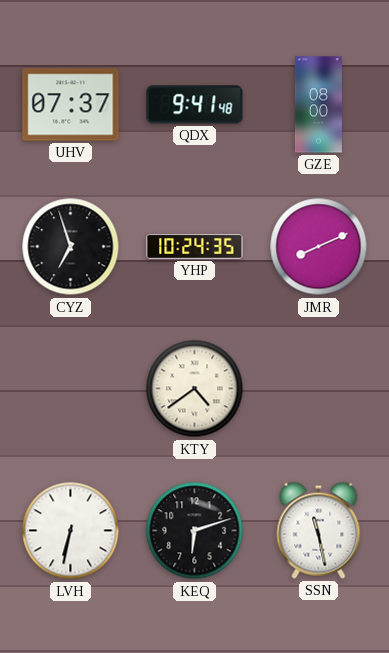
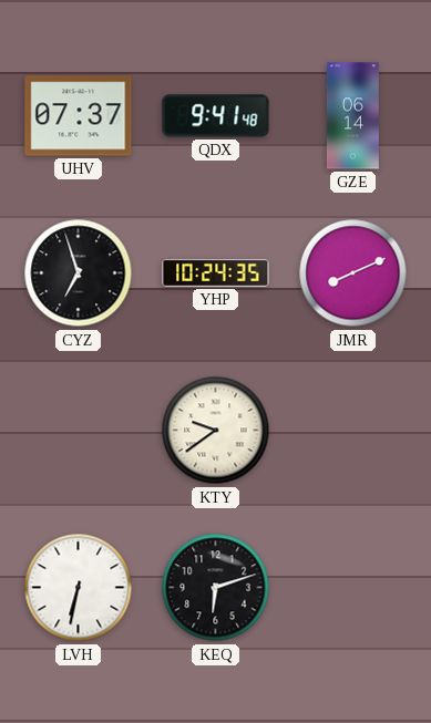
GZE: 08:00 -> 06:14 (352, 116)
KTY: 4:39 -> 9:39 (216, 431)
SSN: 11:28 -> none (319, 530)
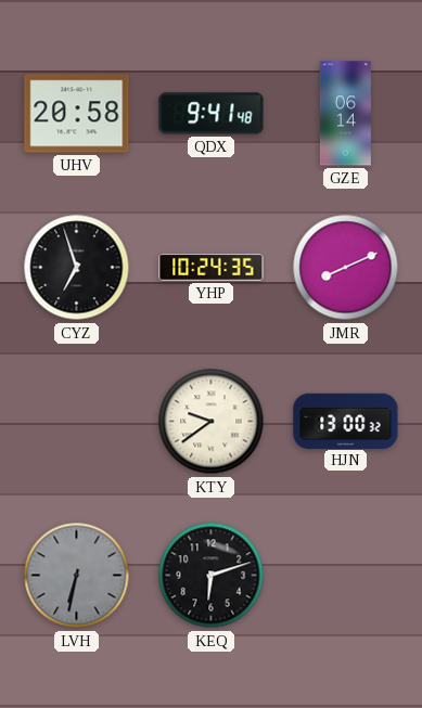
UHV: 07:37 -> 20:58 (77, 114)
HJN: none -> 13:00 (346, 421)
LVH dial: white -> grey (77, 576)
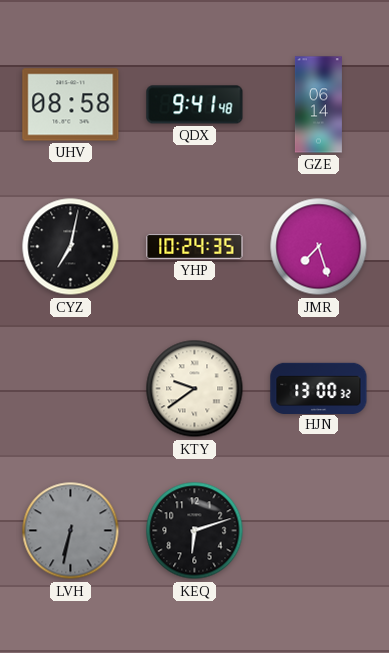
UHV: 20:58 -> 08:58 (71, 105)
CYZ: 6:57 -> 7:02 (71, 247)
JMR: 8:11 -> 7:27 (319, 247)
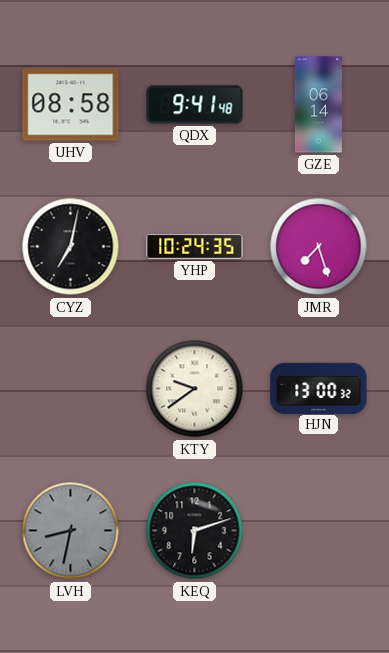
LVH: 6:32 -> 8:32 (71, 531)
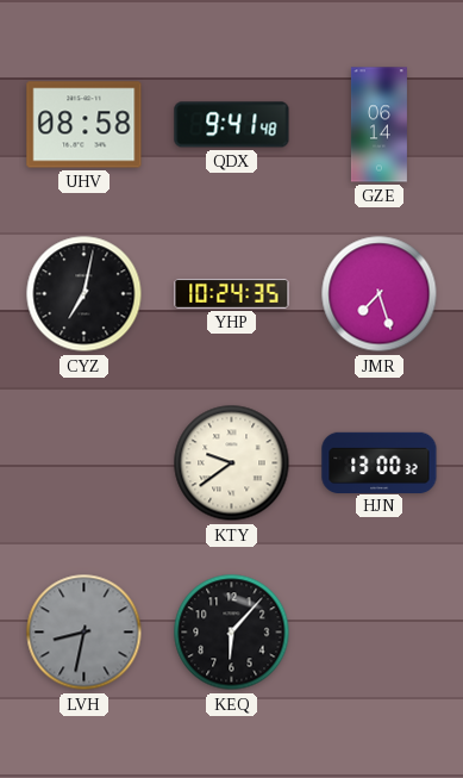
KEQ: 6:12 -> 6:07 (232, 633)
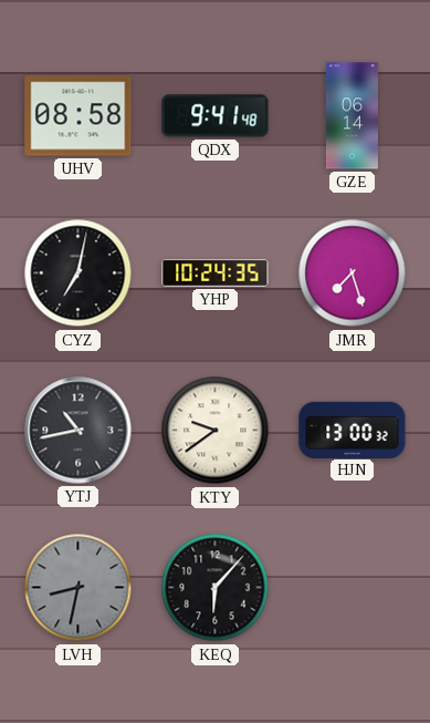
YTJ: none -> 10:43 (78, 431)
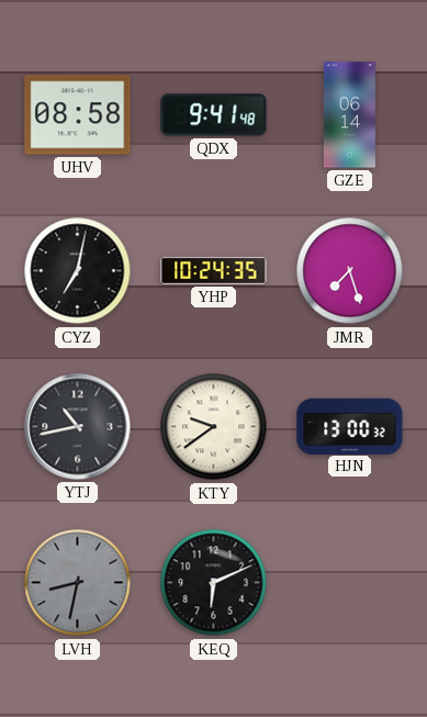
KEQ: 6:07 -> 6:11 (214, 583)
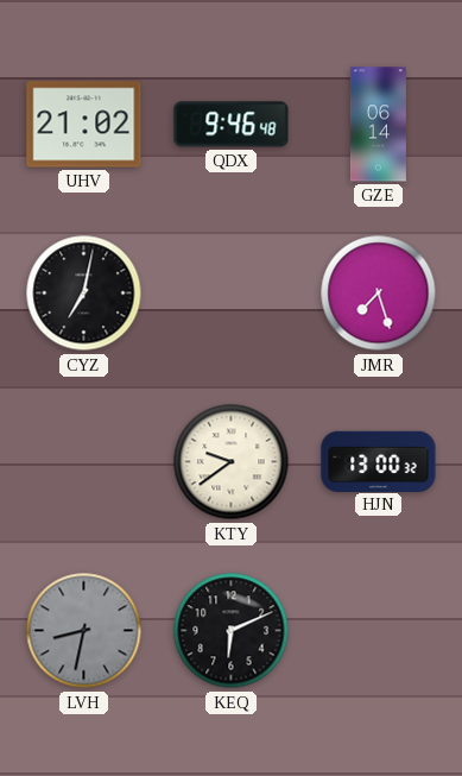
UHV: 08:58 -> 21:02 (84, 125)
QDX: 9:41 -> 9:46 (232, 125)
YHP: 10:24 -> none (214, 270)
YTJ: 10:43 -> none (78, 427)
